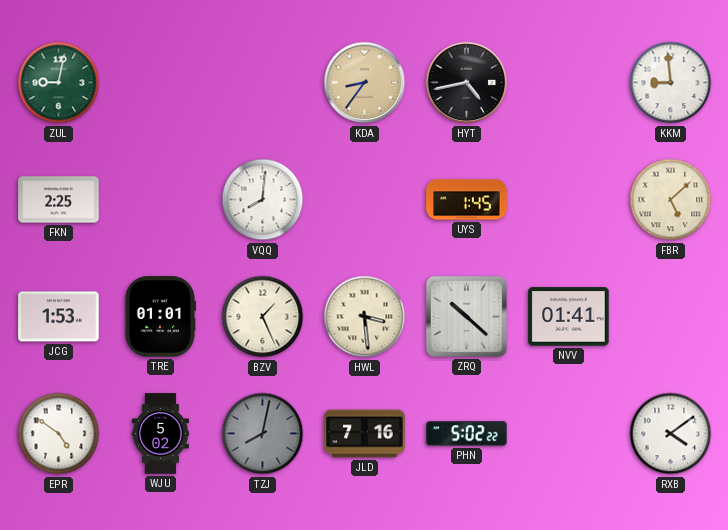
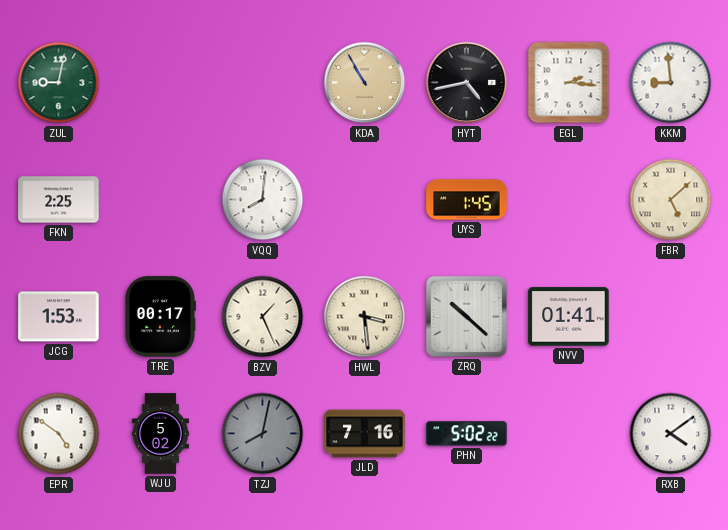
KDA: 8:36 -> 10:55 (365, 83)
EGL: none -> 2:16 (569, 83)
TRE: 01:01 -> 00:17 (160, 317)
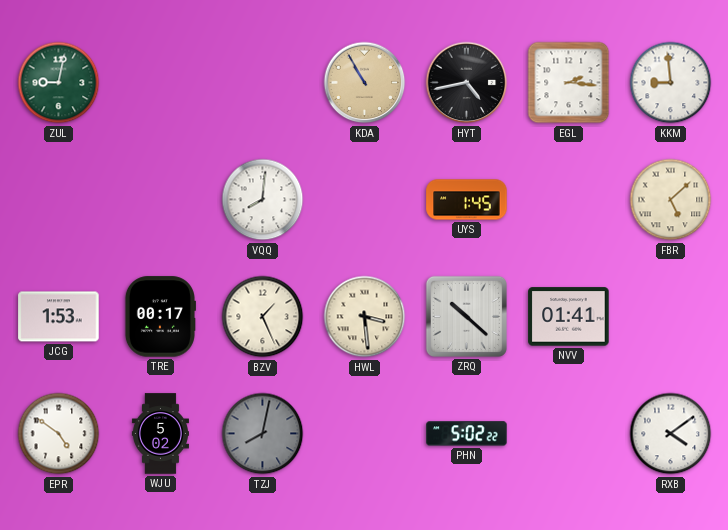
FKN: 2:25 -> none (59, 200)
JLD: 7:16 -> none (365, 434)
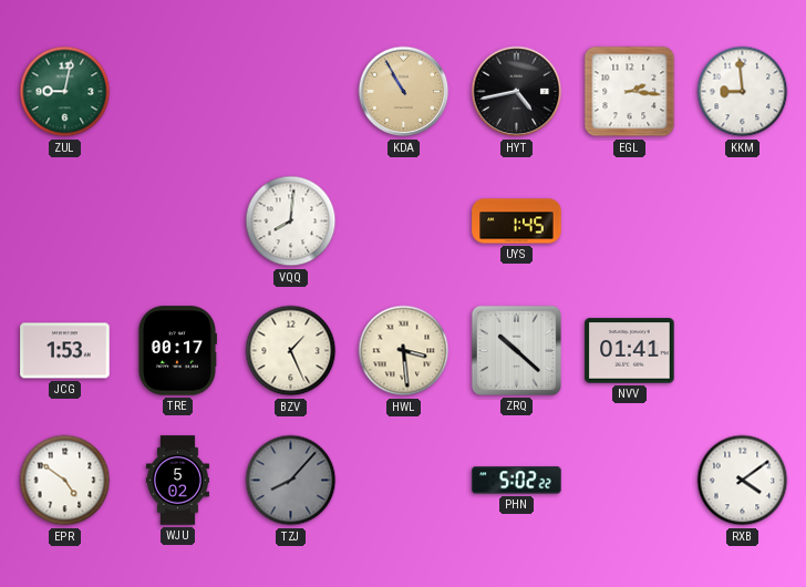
FBR: 5:08 -> none (671, 200)
TZJ: 8:02 -> 8:07 (291, 481)
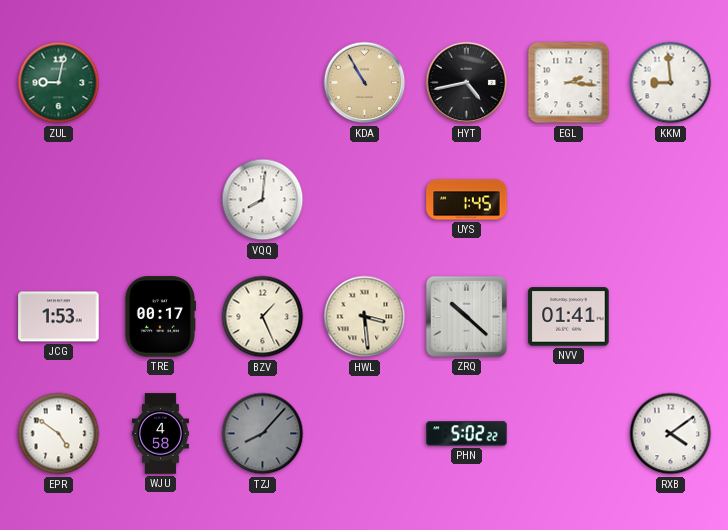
WJU: 5:02 -> 4:58 (160, 434)
